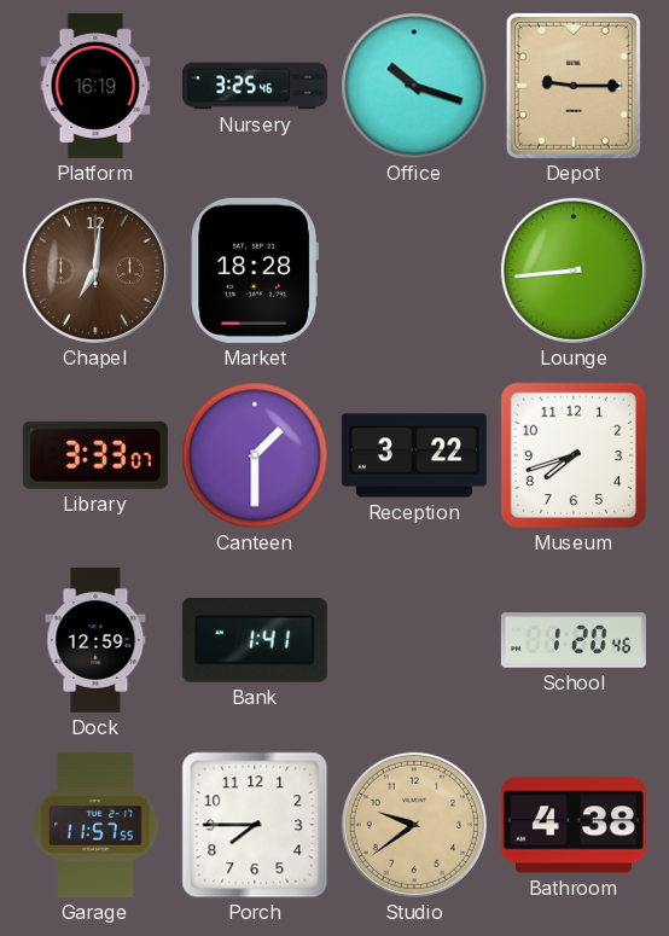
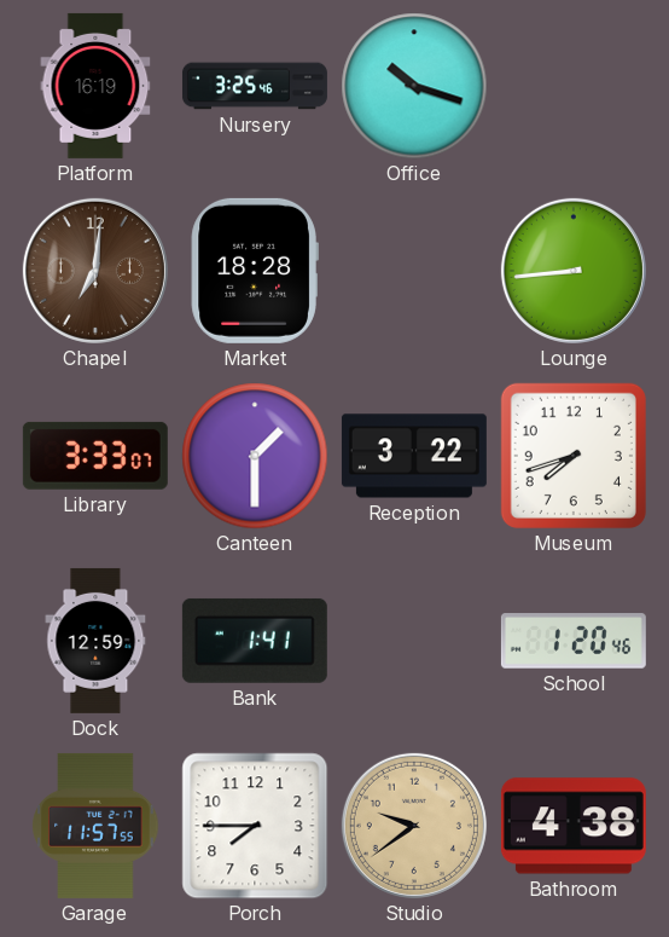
Depot: 9:15 -> none (574, 86)
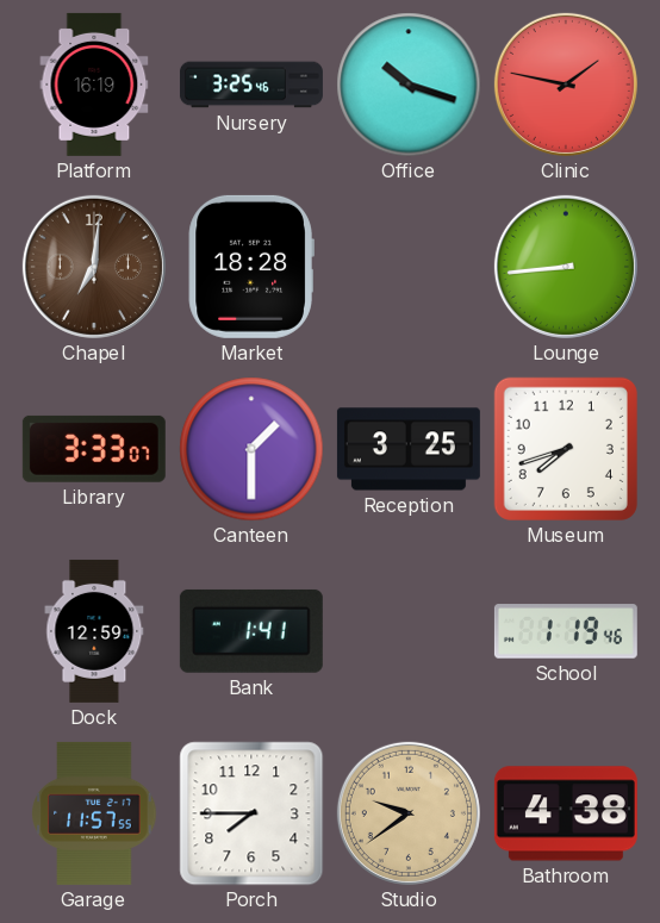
Clinic: none -> 1:47 (566, 85)
Reception: 3:22 -> 3:25 (409, 449)
School: 1:20 -> 1:19 (566, 631)
